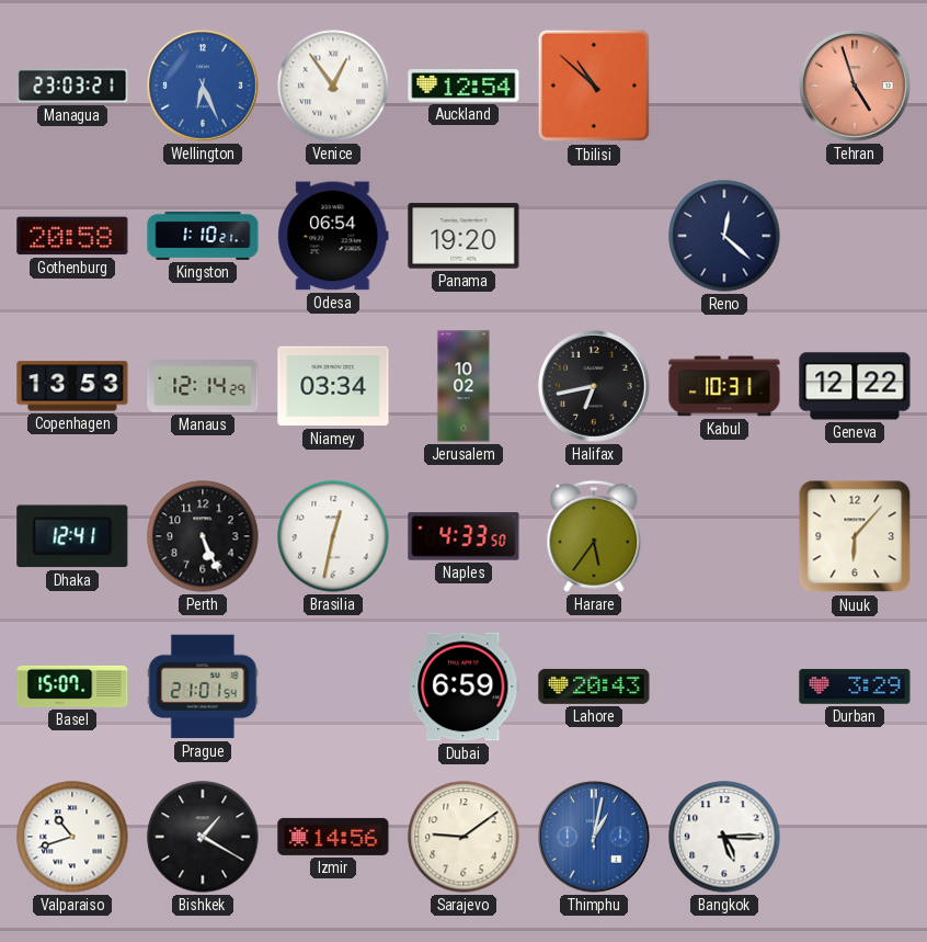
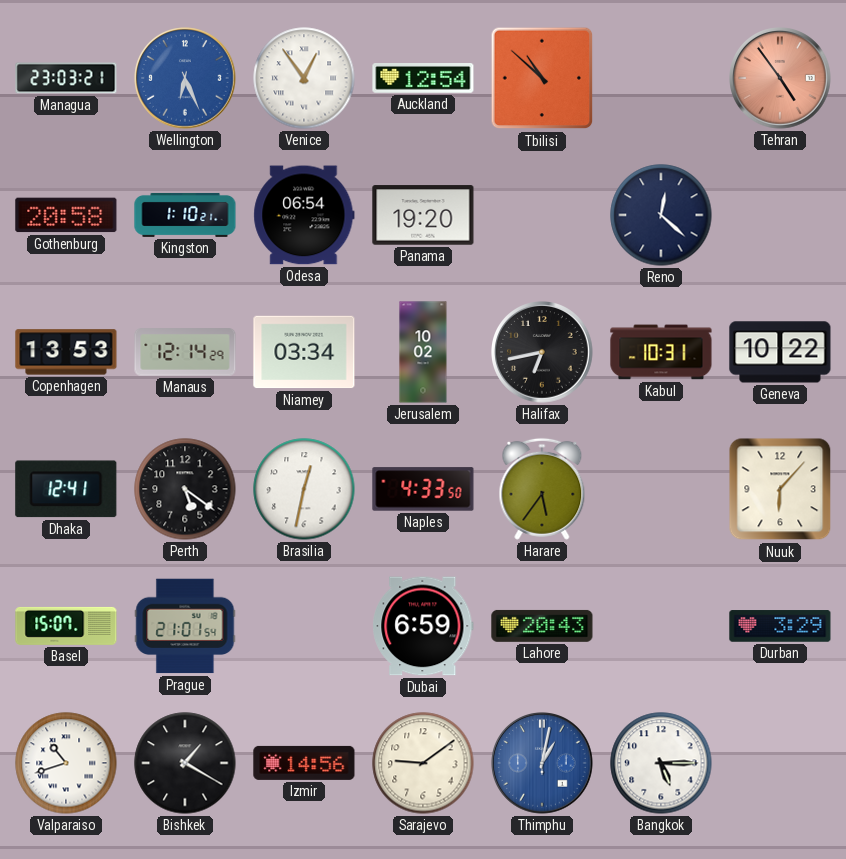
Tehran: 4:57 -> 4:54 (780, 78)
Geneva: 12:22 -> 10:22 (780, 352)
Perth: 5:26 -> 5:21 (185, 489)
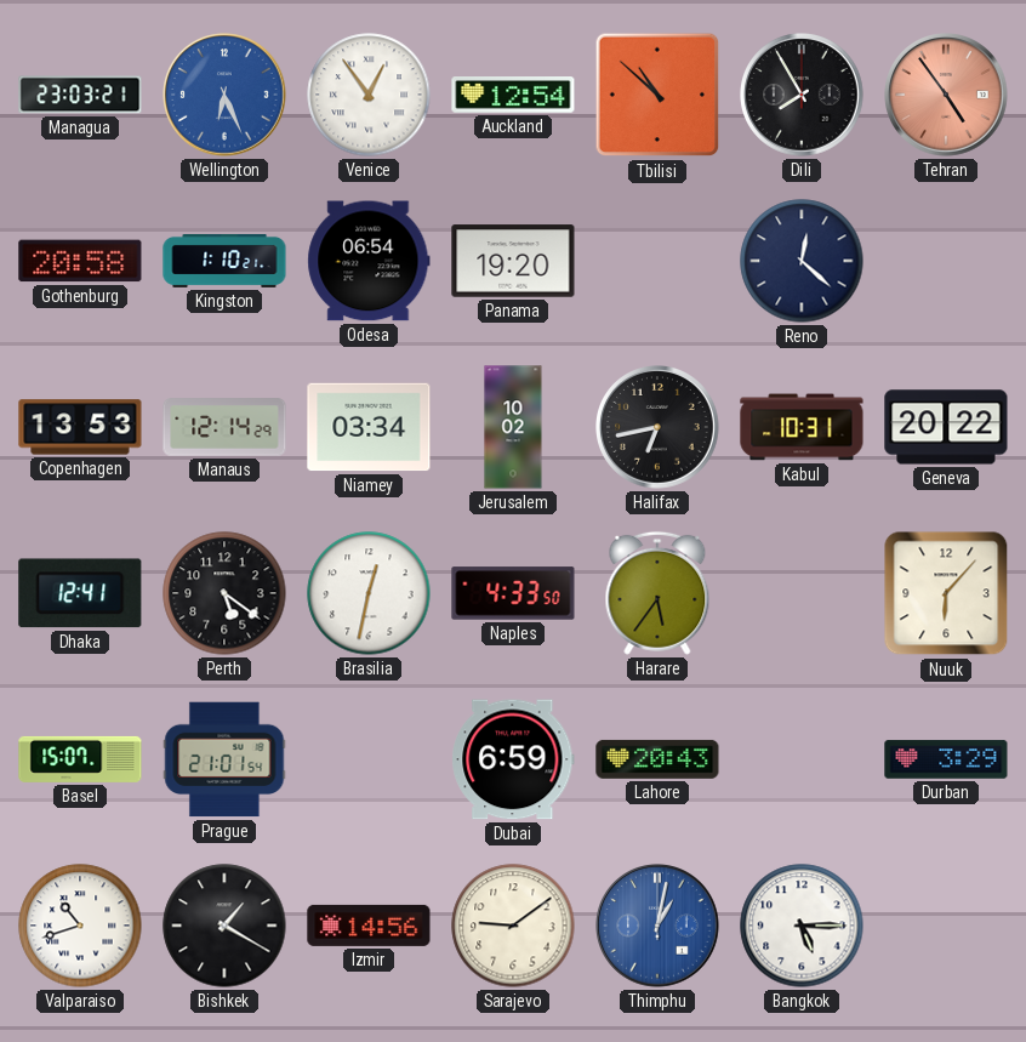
Dili: none -> 7:55 (802, 95)
Geneva: 10:22 -> 20:22 (946, 427)
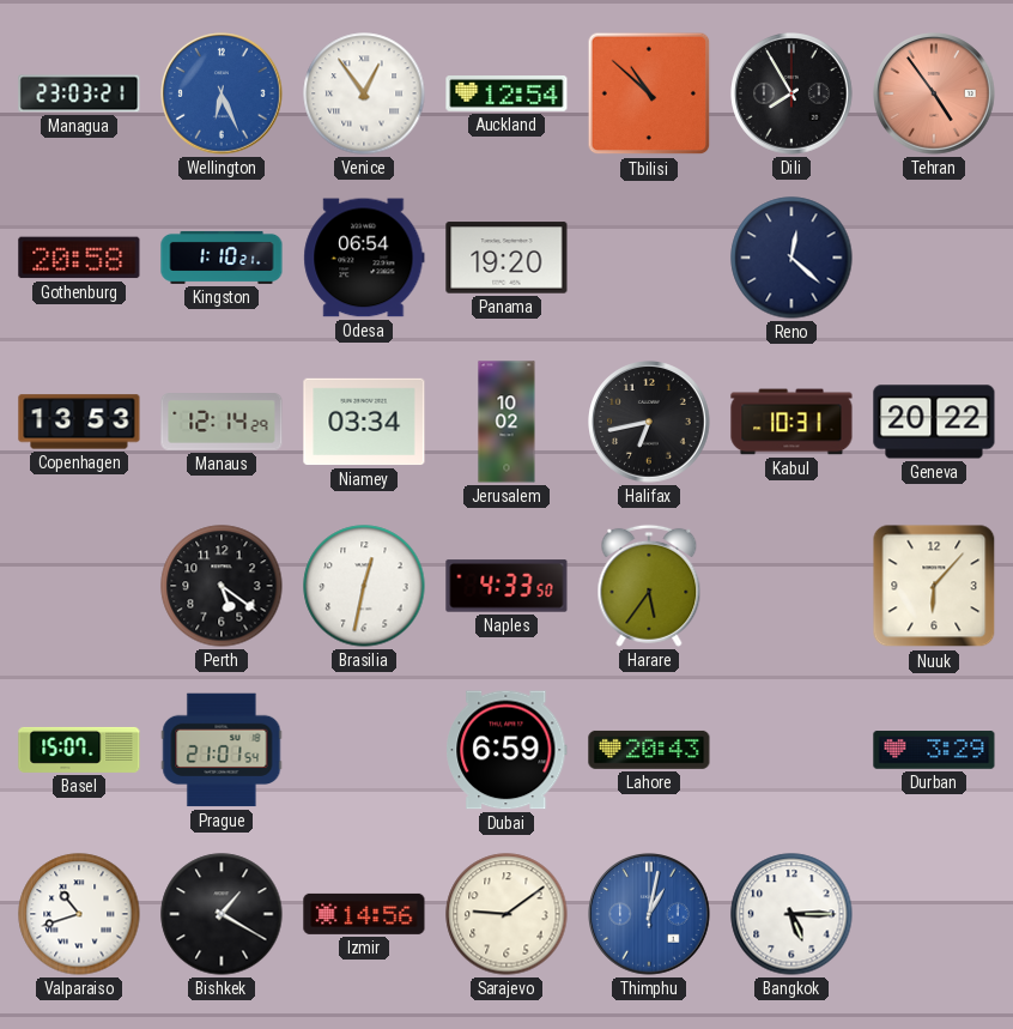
Dhaka: 12:41 -> none (80, 593)
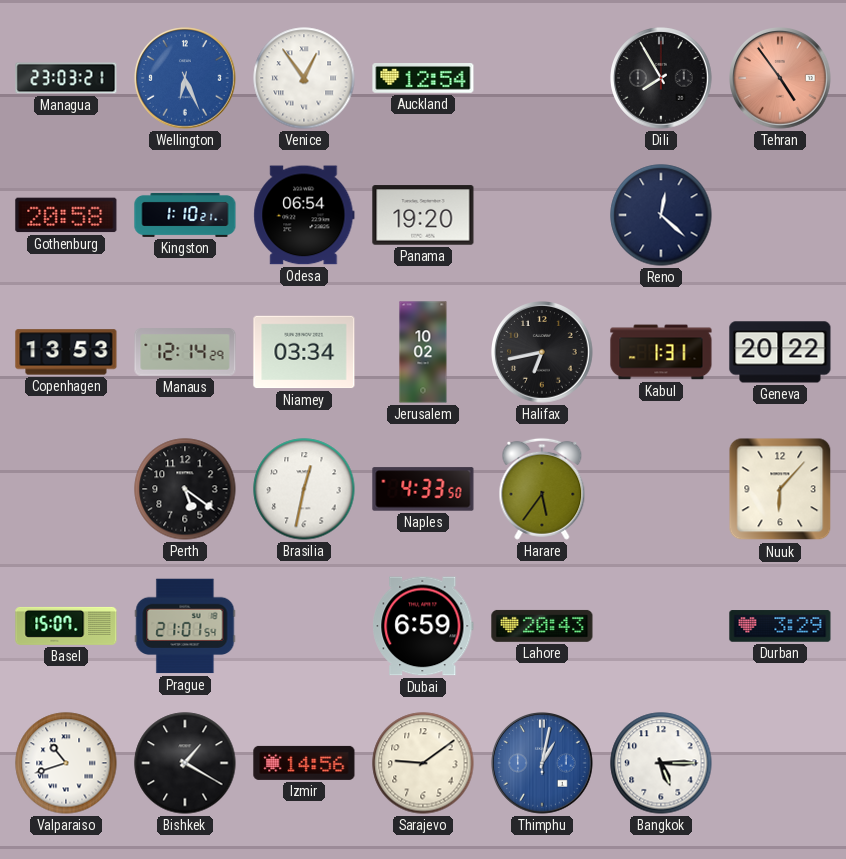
Tbilisi: 10:52 -> none (649, 93)
Kabul: 10:31 -> 1:31 (661, 352)
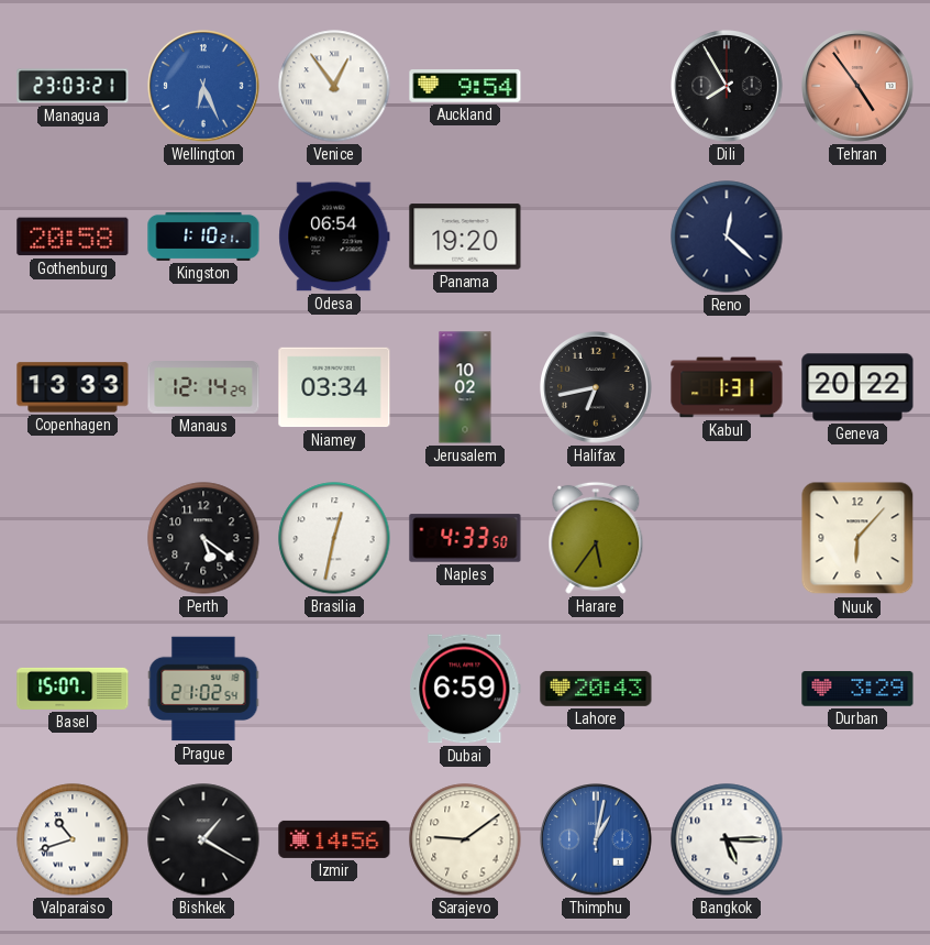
Auckland: 12:54 -> 9:54 (465, 87)
Copenhagen: 13:53 -> 13:33 (73, 387)
Prague: 21:01 -> 21:02 (203, 689)
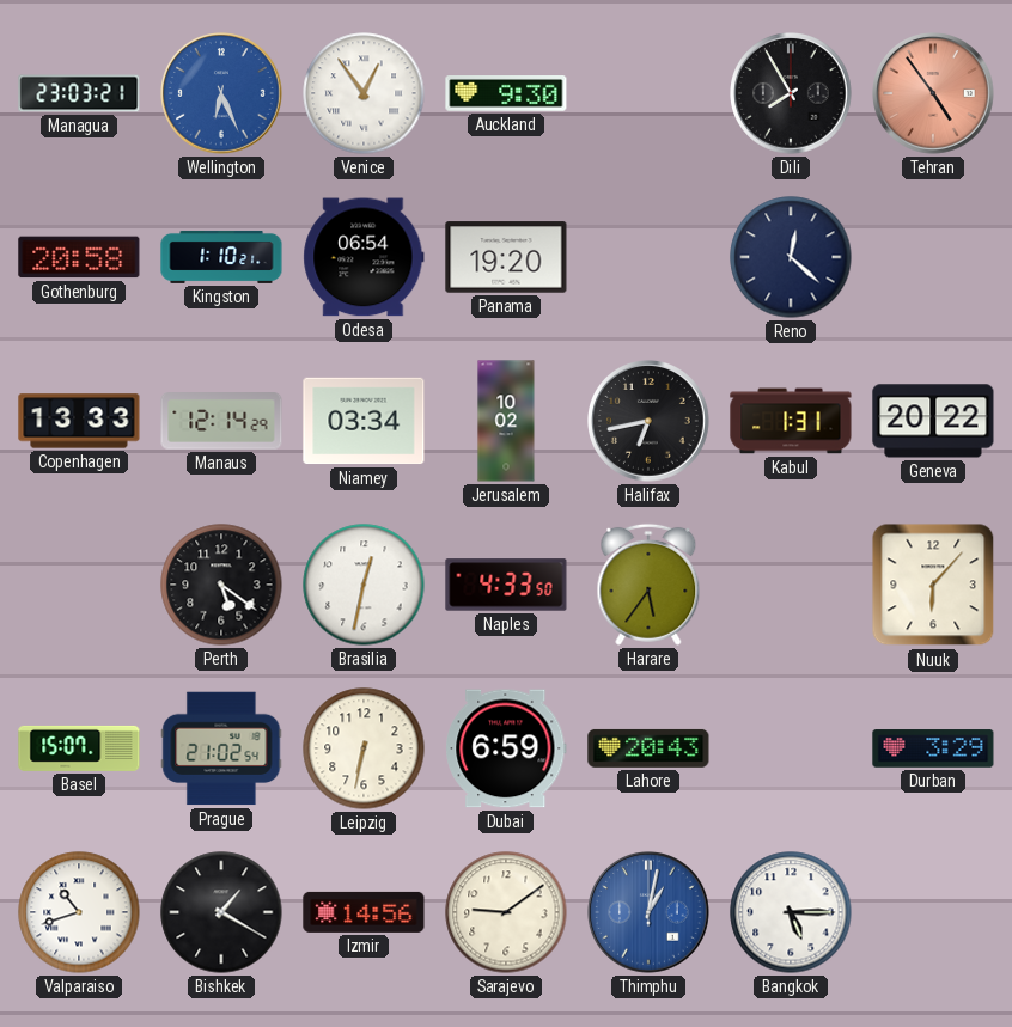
Auckland: 9:54 -> 9:30 (506, 94)
Leipzig: none -> 6:32 (364, 748)
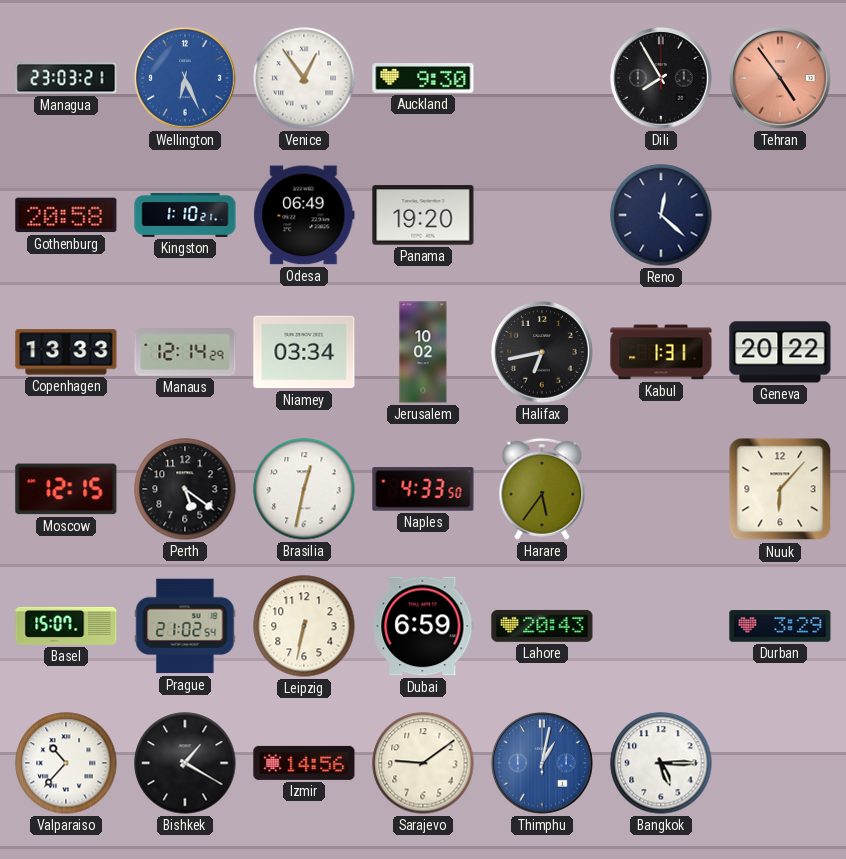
Odesa: 06:54 -> 06:49 (304, 215)
Moscow: none -> 12:15 (66, 489)
Valparaiso: 10:42 -> 10:37 (66, 763)
